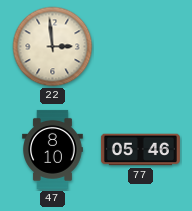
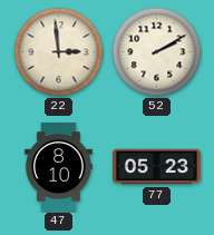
52: none -> 2:10 (157, 52)
77: 05:46 -> 05:23 (156, 167)
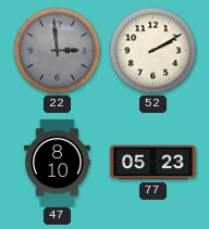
22 dial: cream -> grey (58, 51)
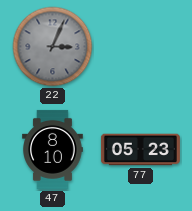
22: 2:59 -> 3:04 (53, 47)
52: 2:10 -> none (153, 51)
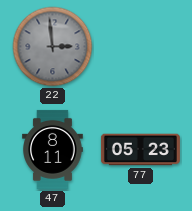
22: 3:04 -> 2:59 (53, 47)
47: 8:10 -> 8:11 (53, 149)
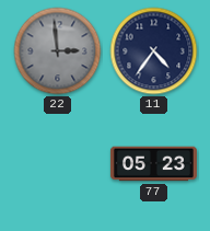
11: none -> 4:36 (154, 51)
47: 8:11 -> none (53, 149)
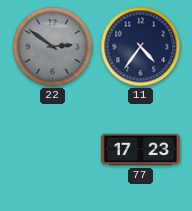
22: 2:59 -> 2:51 (53, 47)
77: 05:23 -> 17:23 (140, 150)
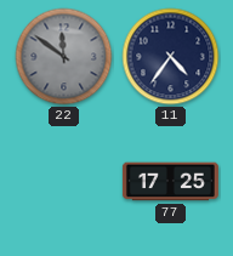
22: 2:51 -> 11:51 (64, 57)
77: 17:23 -> 17:25 (170, 182)
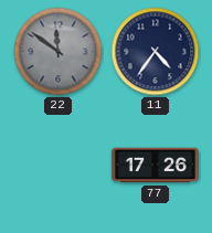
77: 17:25 -> 17:26 (155, 166)
